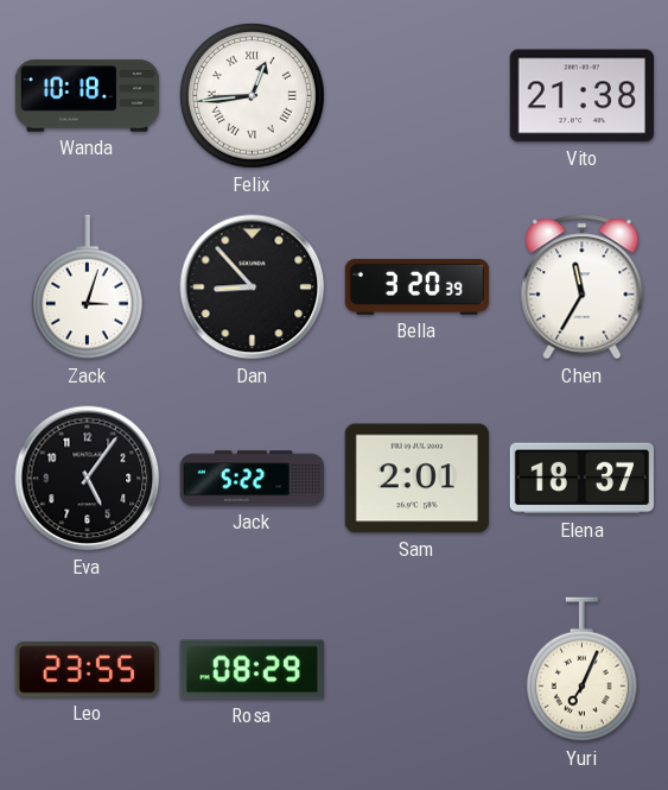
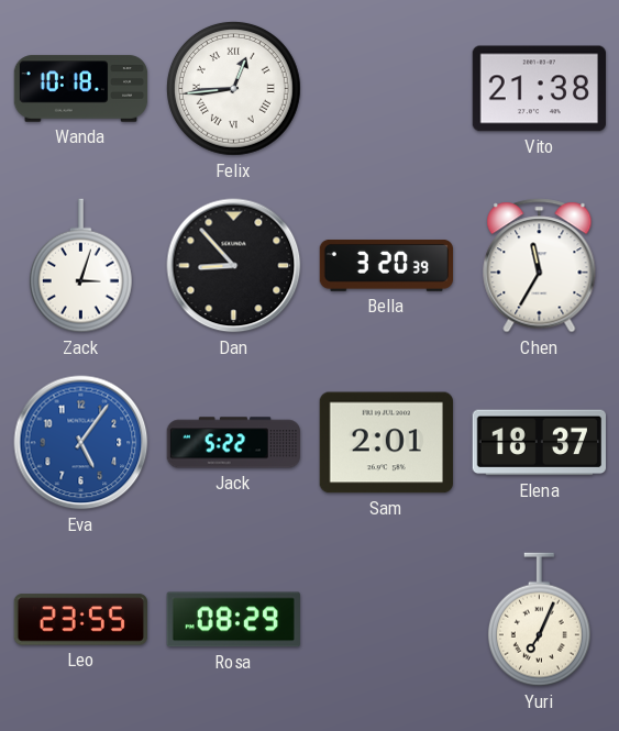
Eva dial: black -> blue (81, 443)
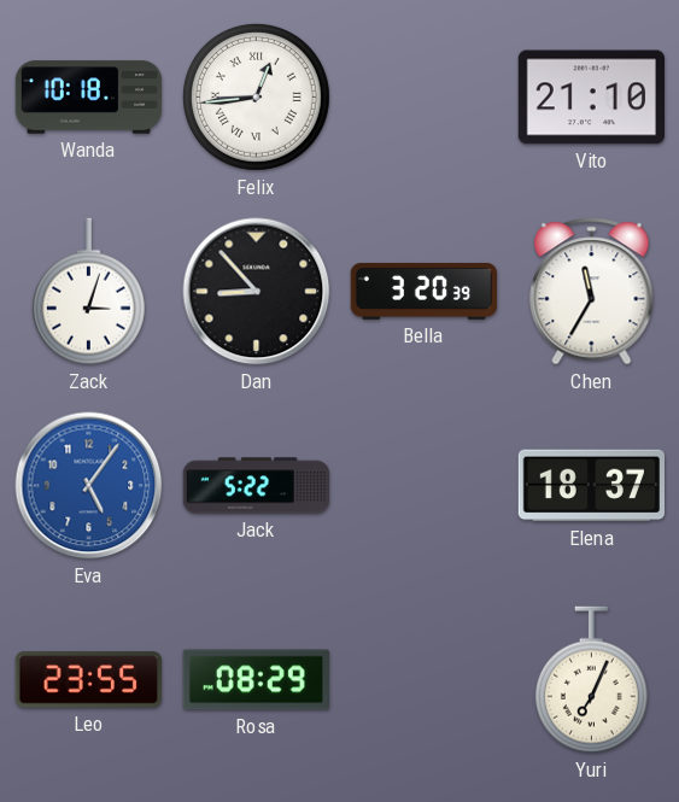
Vito: 21:38 -> 21:10 (591, 98)
Sam: 2:01 -> none (386, 443)
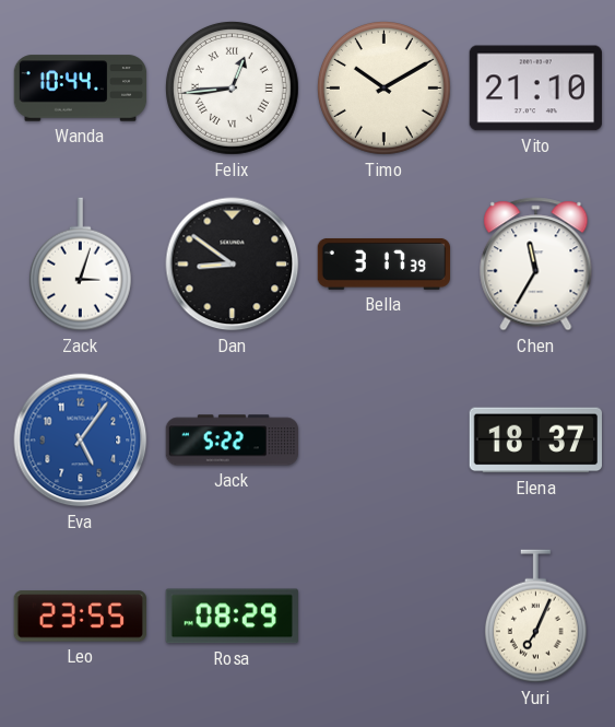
Wanda: 10:18 -> 10:44 (81, 89)
Timo: none -> 10:10 (383, 87)
Dan: 8:53 -> 8:51 (233, 265)
Bella: 3:20 -> 3:17 (383, 263)
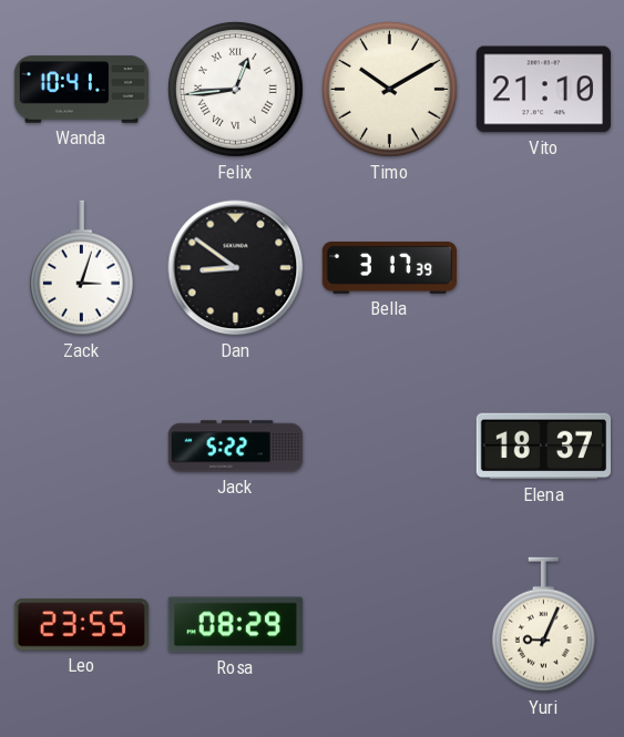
Wanda: 10:44 -> 10:41 (82, 90)
Chen: 11:35 -> none (536, 265)
Eva: 5:06 -> none (81, 441)
Yuri: 7:04 -> 9:04 (543, 625)
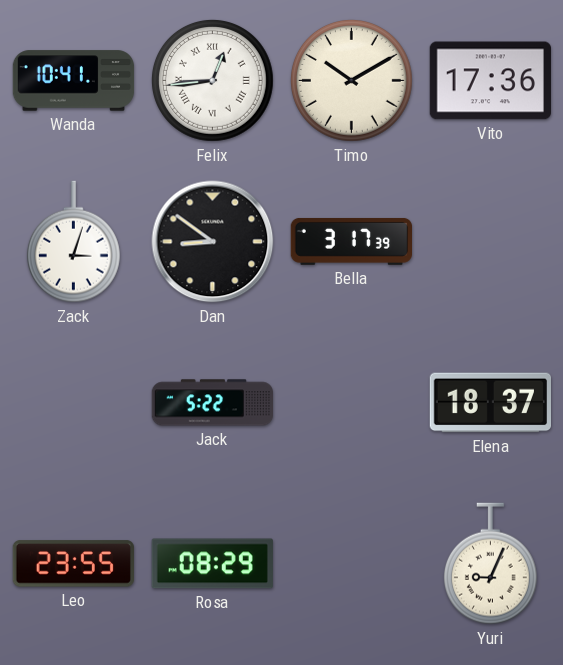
Vito: 21:10 -> 17:36 (490, 81)
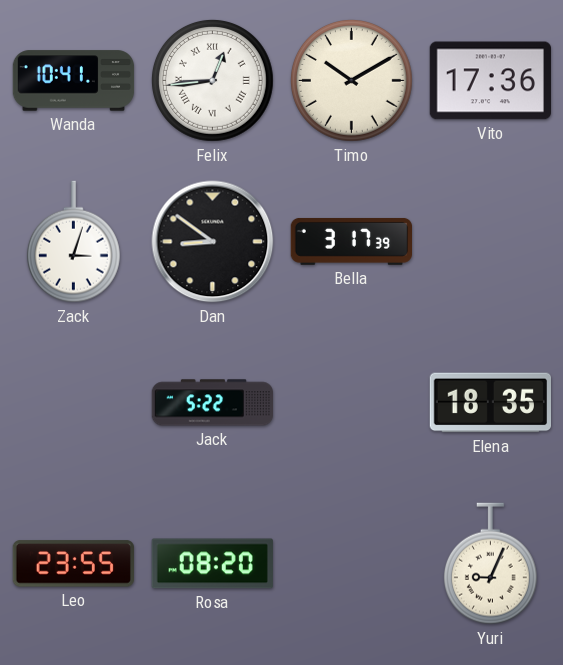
Elena: 18:37 -> 18:35 (490, 403)
Rosa: 08:29 -> 08:20 (212, 564)
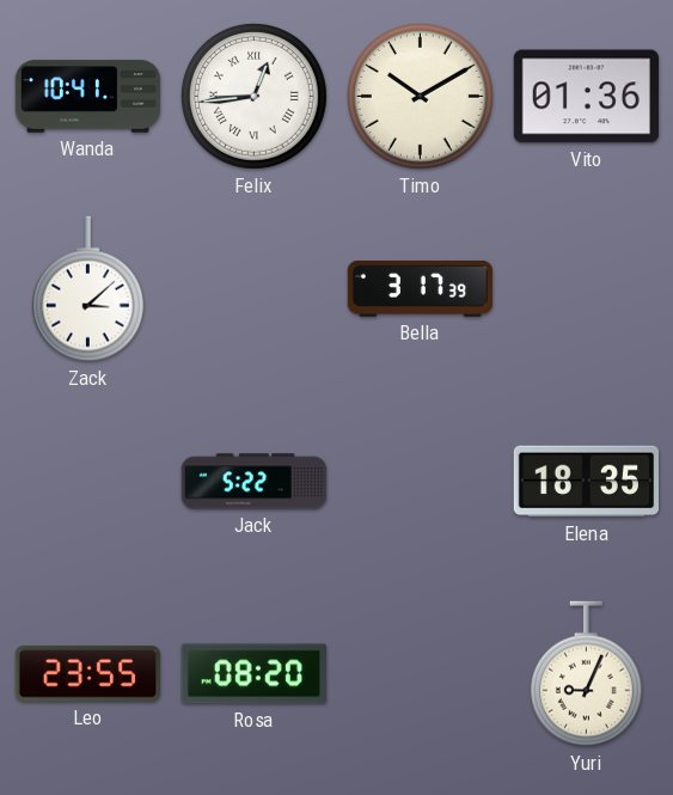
Vito: 17:36 -> 01:36 (586, 97)
Zack: 3:03 -> 3:08 (87, 289)
Dan: 8:51 -> none (213, 242)
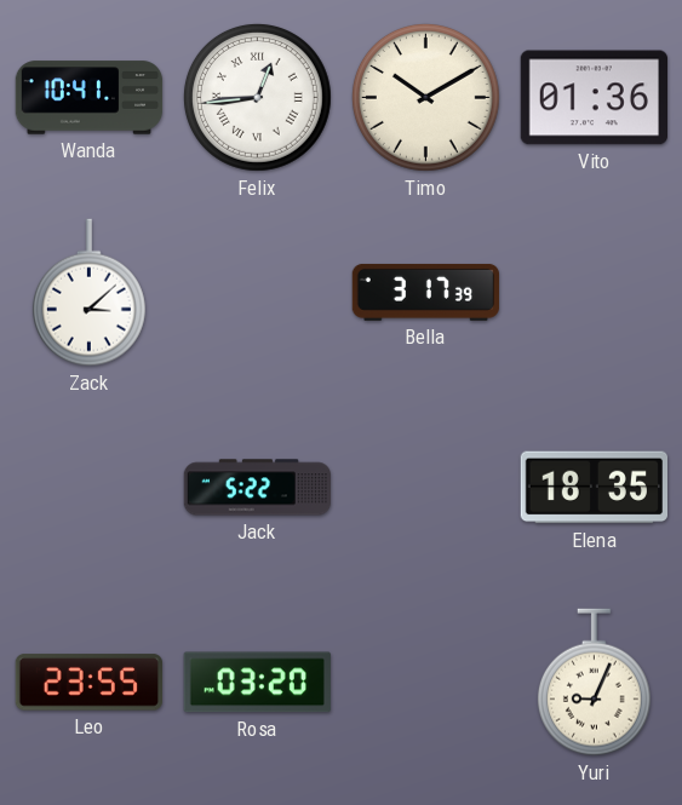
Rosa: 08:20 -> 03:20 (257, 683)
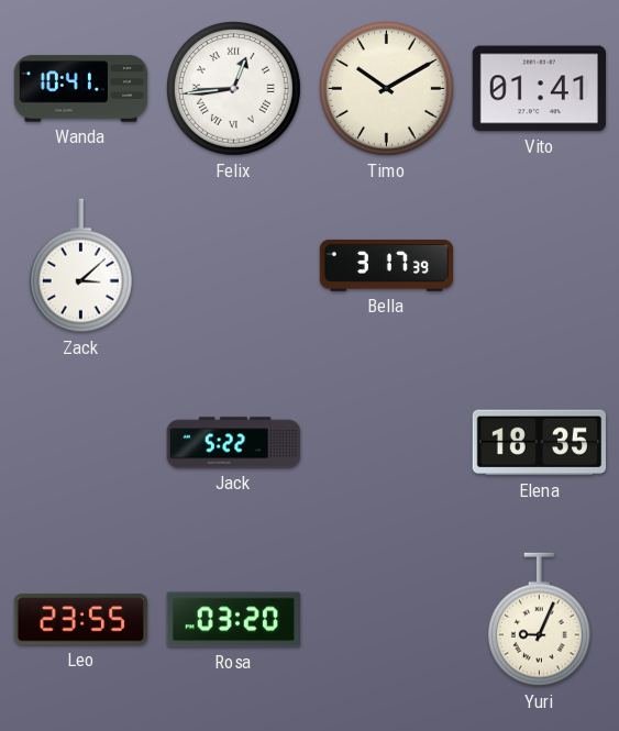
Vito: 01:36 -> 01:41 (539, 89)
